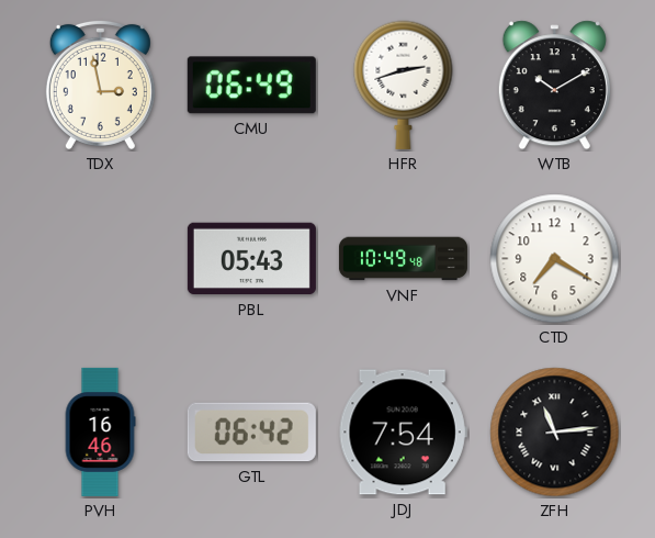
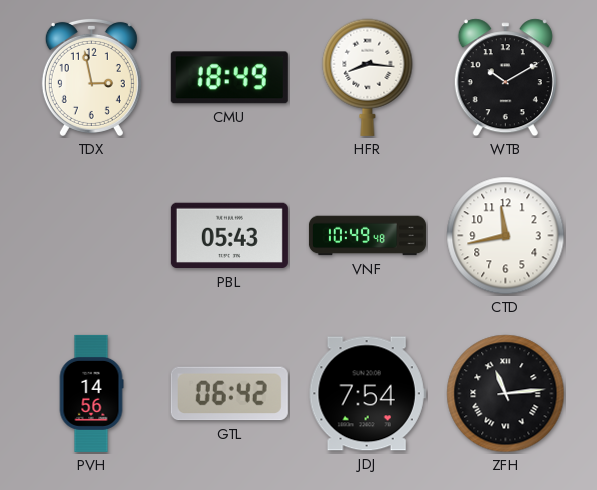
CMU: 06:49 -> 18:49 (229, 78)
HFR: 2:42 -> 8:16 (368, 77)
CTD: 7:20 -> 11:43 (506, 236)
PVH: 16:46 -> 14:56 (91, 393)
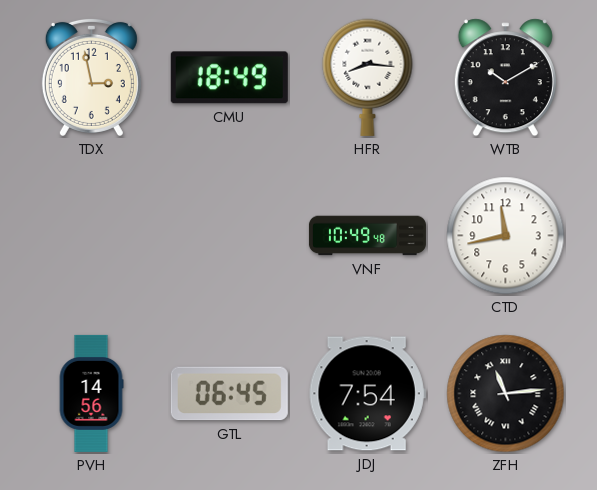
PBL: 05:43 -> none (229, 236)
GTL: 06:42 -> 06:45 (229, 394)
